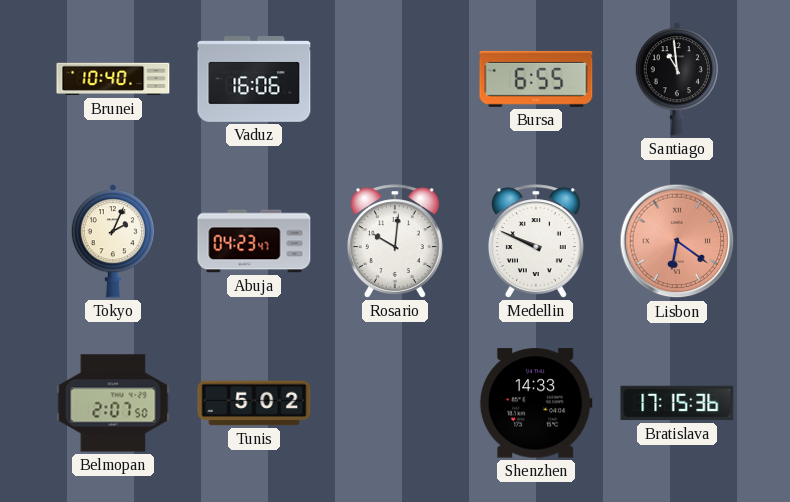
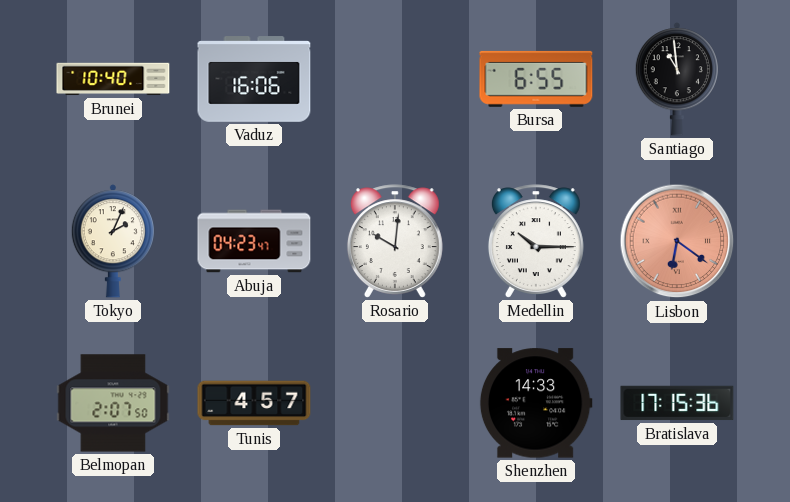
Medellin: 9:49 -> 10:15 (536, 241)
Tunis: 5:02 -> 4:57 (254, 403)
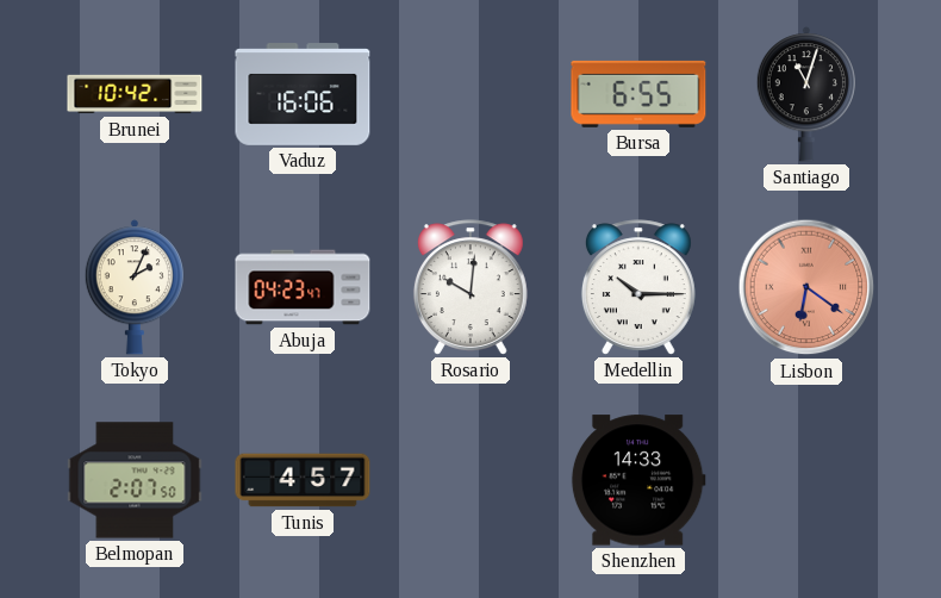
Brunei: 10:40 -> 10:42 (135, 94)
Santiago: 10:59 -> 11:03 (806, 94)
Bratislava: 17:15 -> none (677, 403)
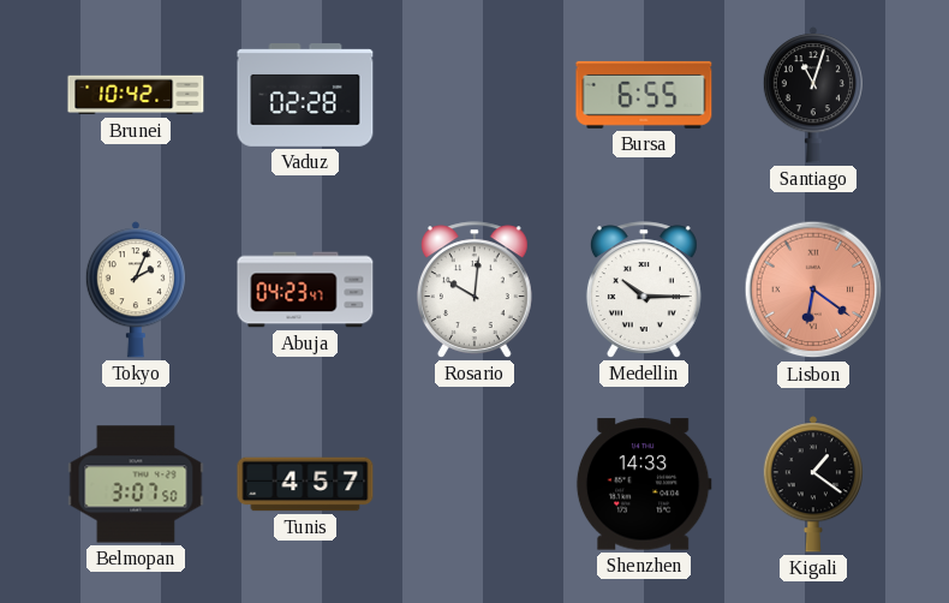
Vaduz: 16:06 -> 02:28 (305, 95)
Belmopan: 2:07 -> 3:07 (136, 484)
Kigali: none -> 1:21 (813, 484)
